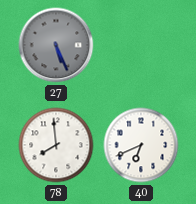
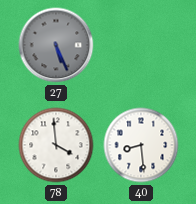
78: 7:59 -> 3:59 (56, 145)
40: 6:41 -> 8:29 (141, 145)
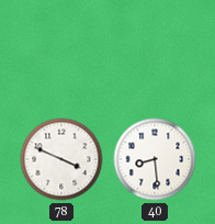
27: 5:26 -> none (56, 45)
78: 3:59 -> 3:49 (61, 159)
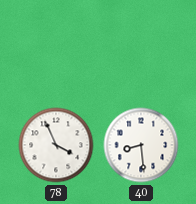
78: 3:49 -> 3:56 (56, 145)
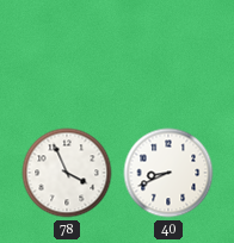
40: 8:29 -> 8:41 (168, 173)
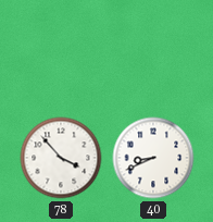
78: 3:56 -> 3:53 (61, 158)
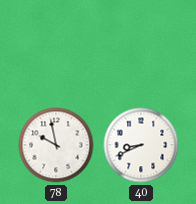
78: 3:53 -> 9:58 (56, 145)
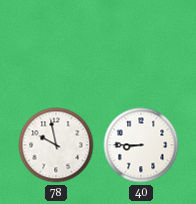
40: 8:41 -> 8:45 (141, 145)
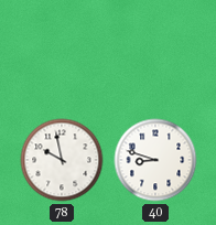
40: 8:45 -> 8:48 (155, 160)
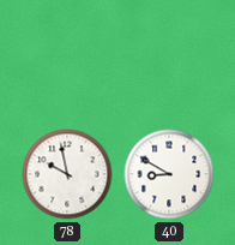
40: 8:48 -> 8:50 (169, 174)
